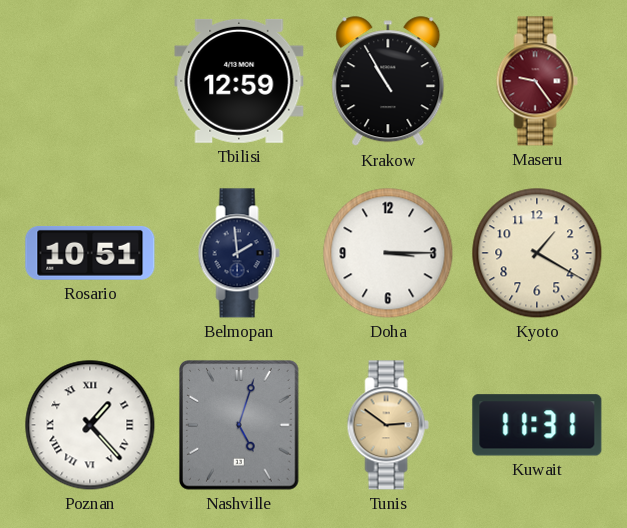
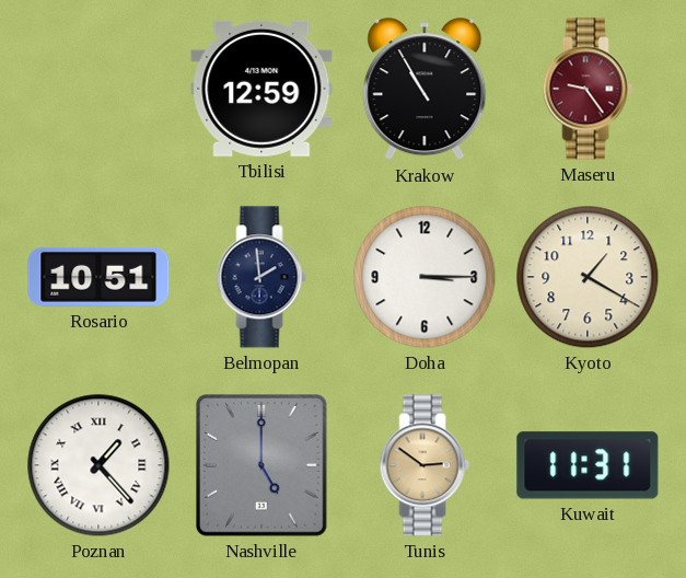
Nashville: 5:03 -> 5:00 (263, 466)
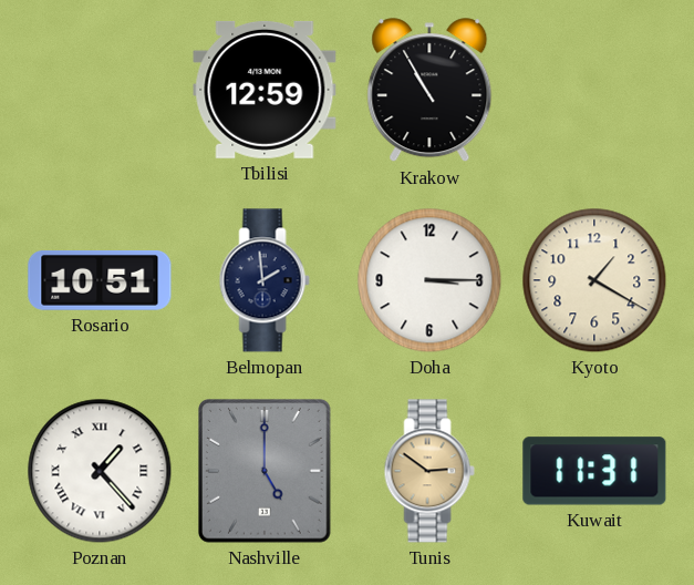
Maseru: 9:24 -> none (588, 89)
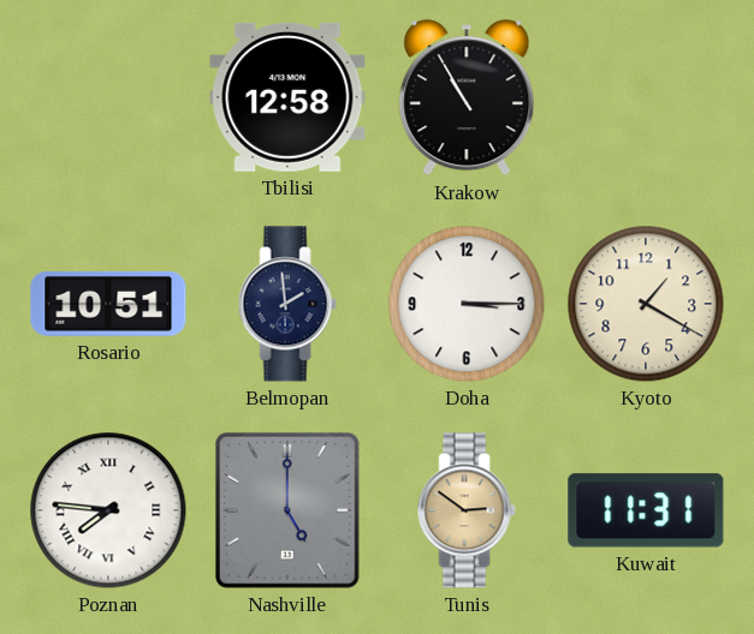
Tbilisi: 12:59 -> 12:58 (287, 97)
Poznan: 1:23 -> 7:46 (108, 510)
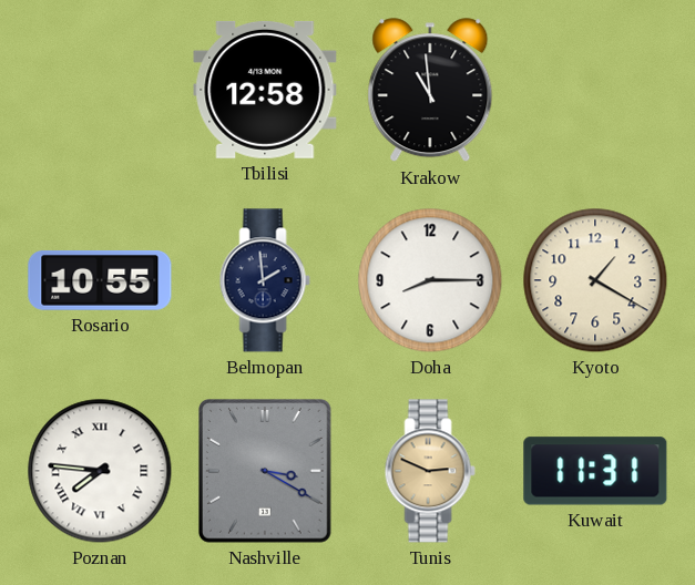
Krakow: 10:55 -> 10:59 (430, 91)
Rosario: 10:51 -> 10:55 (100, 280)
Doha: 3:15 -> 8:15 (430, 280)
Nashville: 5:00 -> 3:20 (266, 472)
Tunis: 2:51 -> 2:49 (430, 471)
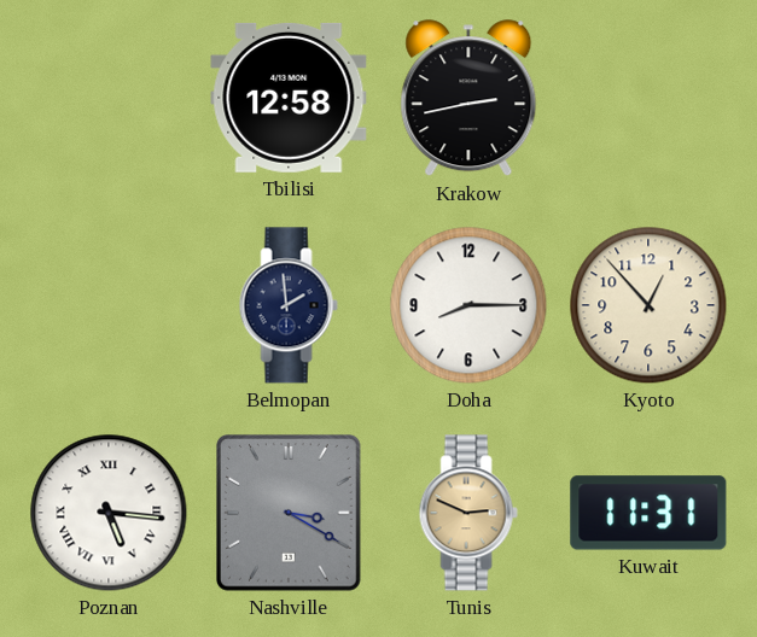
Krakow: 10:59 -> 2:43 (468, 99)
Rosario: 10:55 -> none (100, 280)
Kyoto: 1:20 -> 12:53 (648, 305)
Poznan: 7:46 -> 5:16 (109, 513)
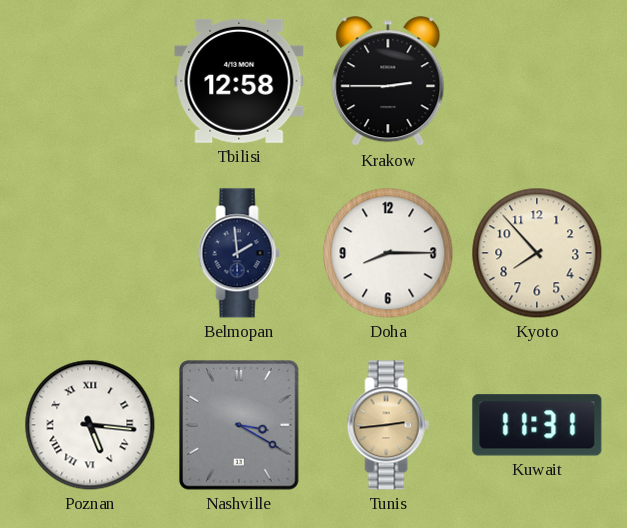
Krakow: 2:43 -> 2:45 (388, 82)
Kyoto: 12:53 -> 7:53 (537, 253)
Tunis: 2:49 -> 2:44 (388, 425)
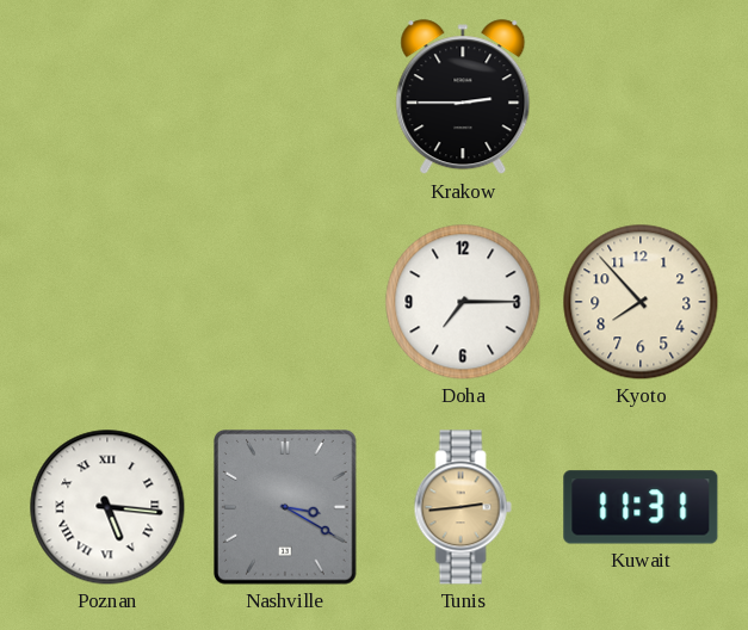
Tbilisi: 12:58 -> none (239, 81)
Belmopan: 1:59 -> none (239, 253)
Doha: 8:15 -> 7:15 (463, 302)
